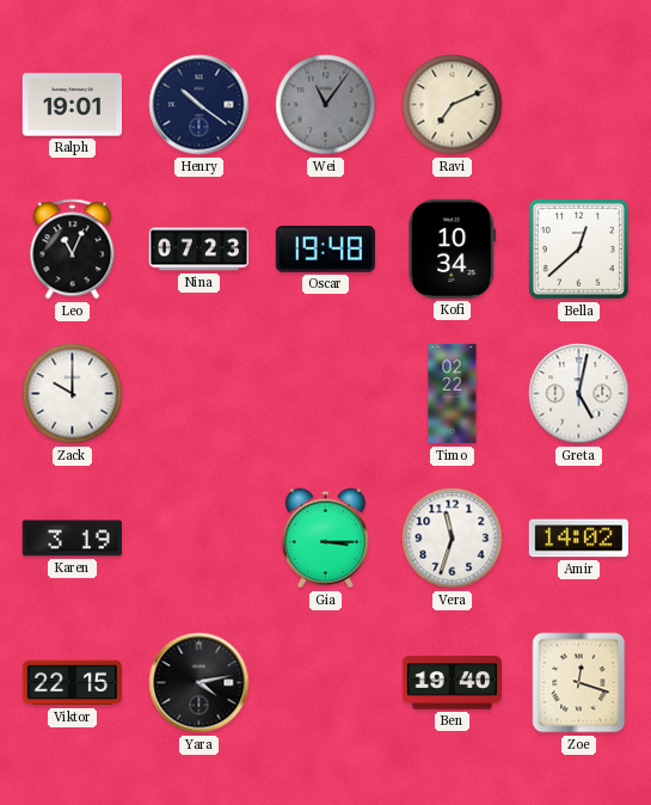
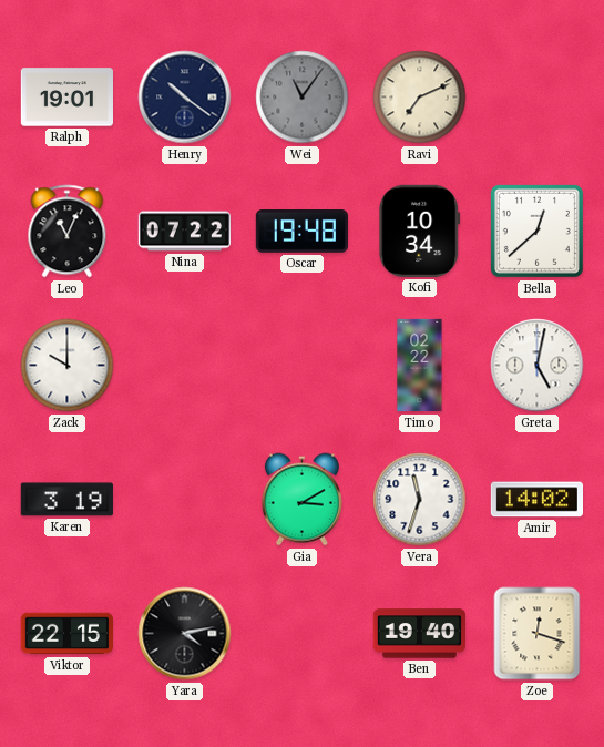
Nina: 07:23 -> 07:22 (185, 232)
Gia: 3:15 -> 3:10 (301, 500)
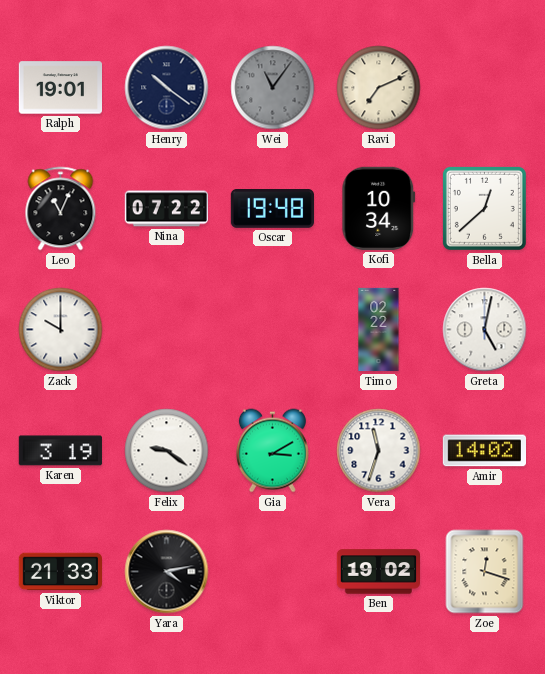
Felix: none -> 9:21 (167, 451)
Viktor: 22:15 -> 21:33 (60, 572)
Ben: 19:40 -> 19:02 (378, 572)
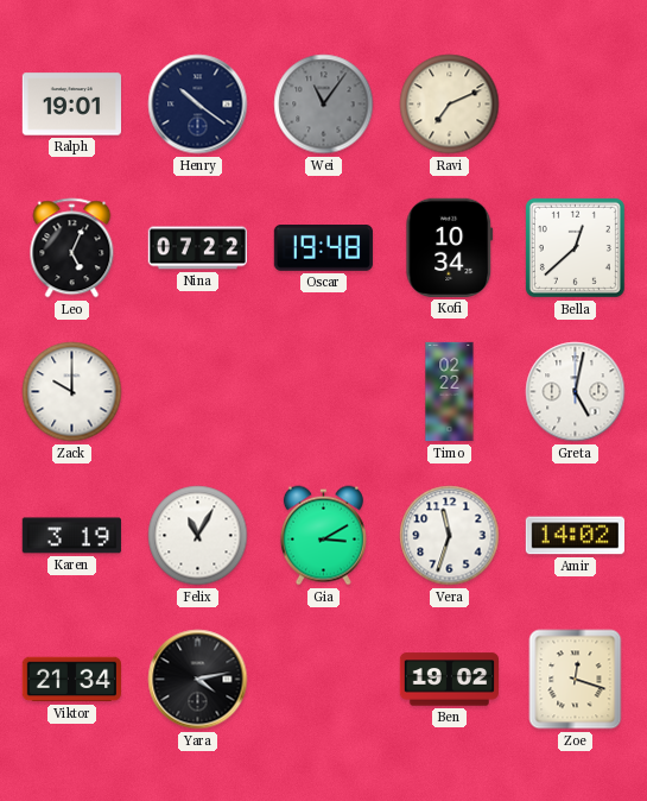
Leo: 11:04 -> 5:04 (72, 248)
Felix: 9:21 -> 11:05 (198, 536)
Viktor: 21:33 -> 21:34 (71, 680)
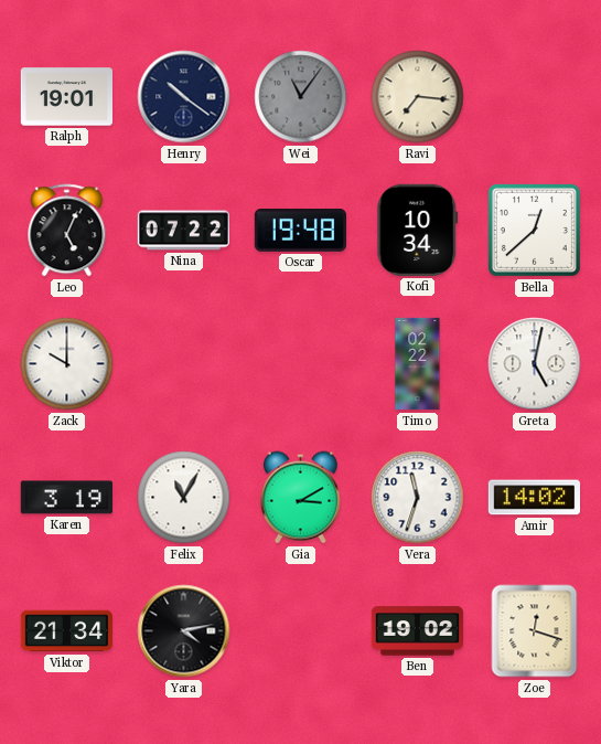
Ravi: 7:11 -> 7:16 (418, 97)
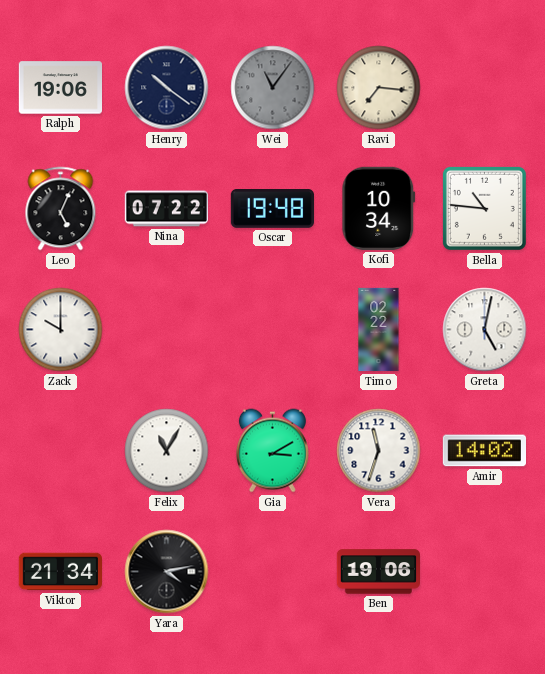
Ralph: 19:01 -> 19:06 (60, 88)
Bella: 12:38 -> 10:46 (484, 208)
Karen: 3:19 -> none (66, 498)
Ben: 19:02 -> 19:06 (378, 572)
Zoe: 12:18 -> none (535, 631)
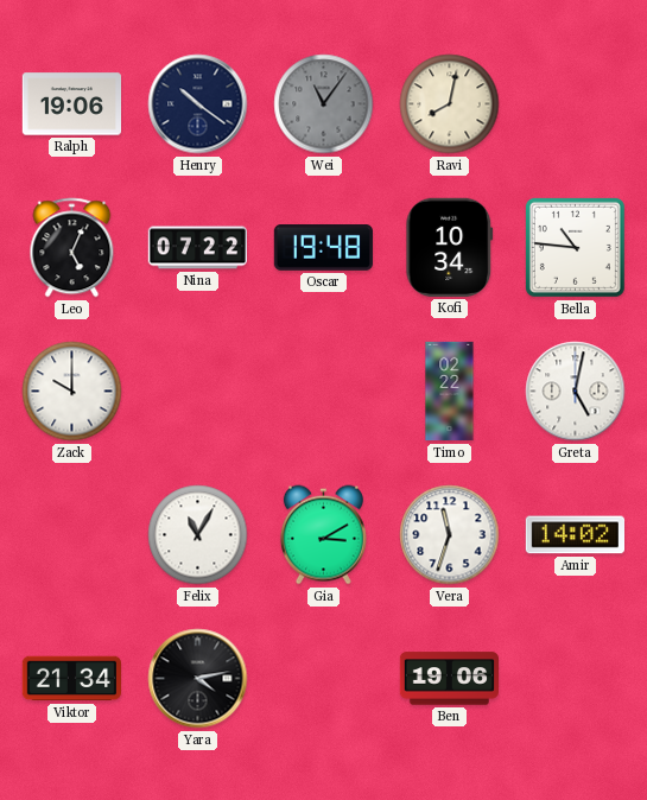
Ravi: 7:16 -> 8:02 (450, 104)
